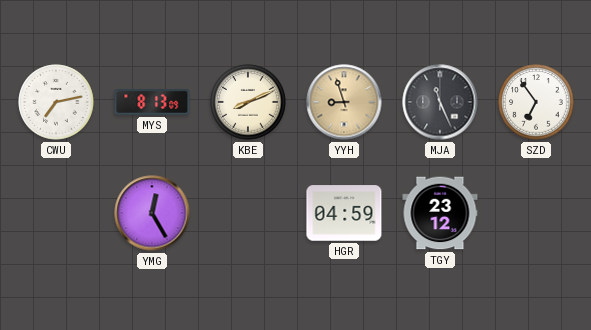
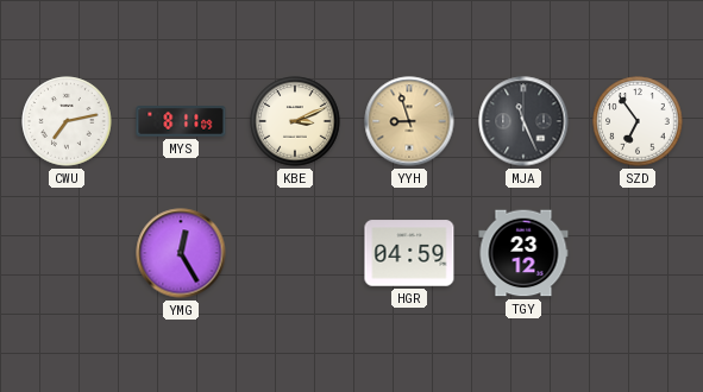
MYS: 8:13 -> 8:11 (181, 122)
KBE: 8:11 -> 3:11 (295, 121)
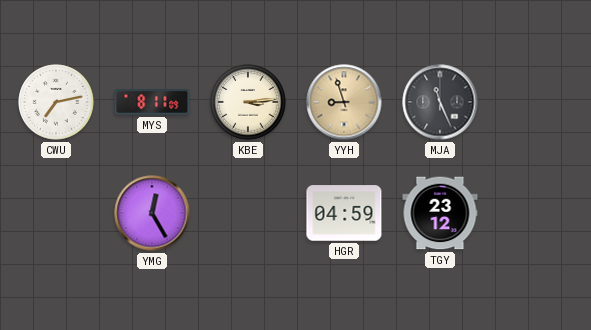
KBE: 3:11 -> 3:14 (248, 102)
SZD: 6:54 -> none (638, 121)
